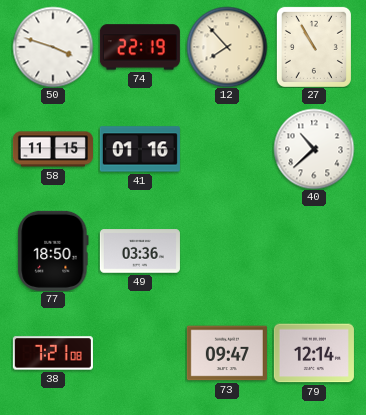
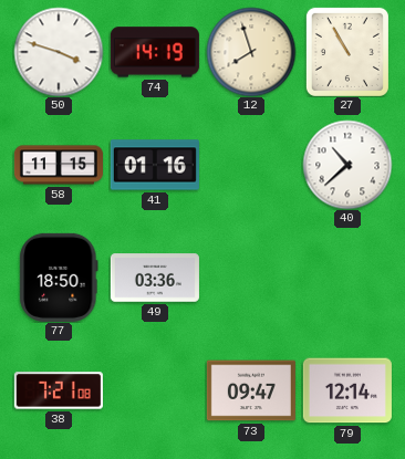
74: 22:19 -> 14:19 (155, 52)
12: 7:53 -> 7:57 (251, 52)
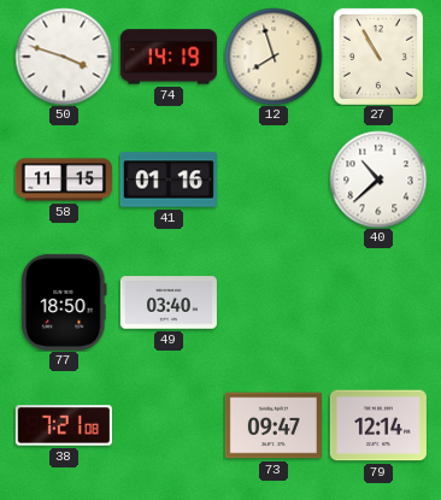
49: 03:36 -> 03:40 (169, 302)
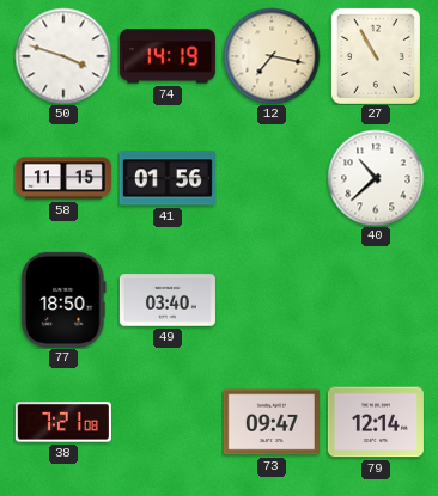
12: 7:57 -> 7:17 (272, 56)
41: 01:16 -> 01:56 (168, 178)
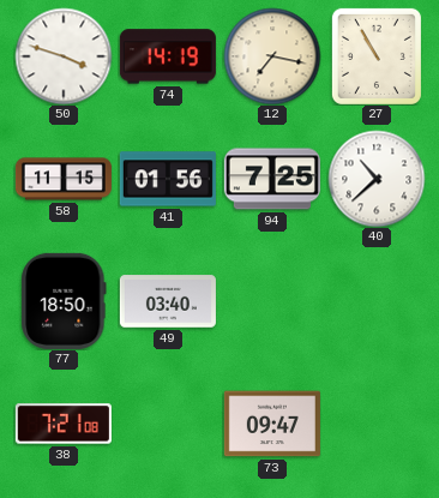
94: none -> 7:25 (272, 179)
79: 12:14 -> none (376, 422)
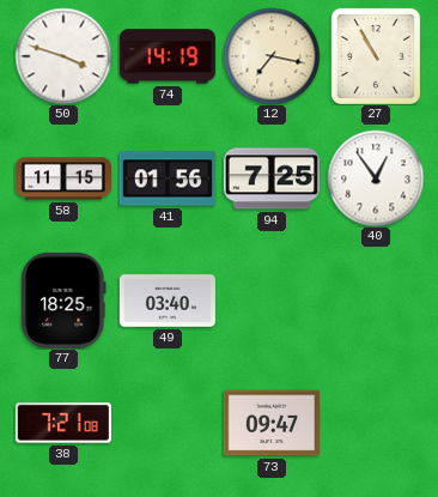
40: 10:38 -> 12:54 (376, 178)
77: 18:50 -> 18:25 (63, 301)
